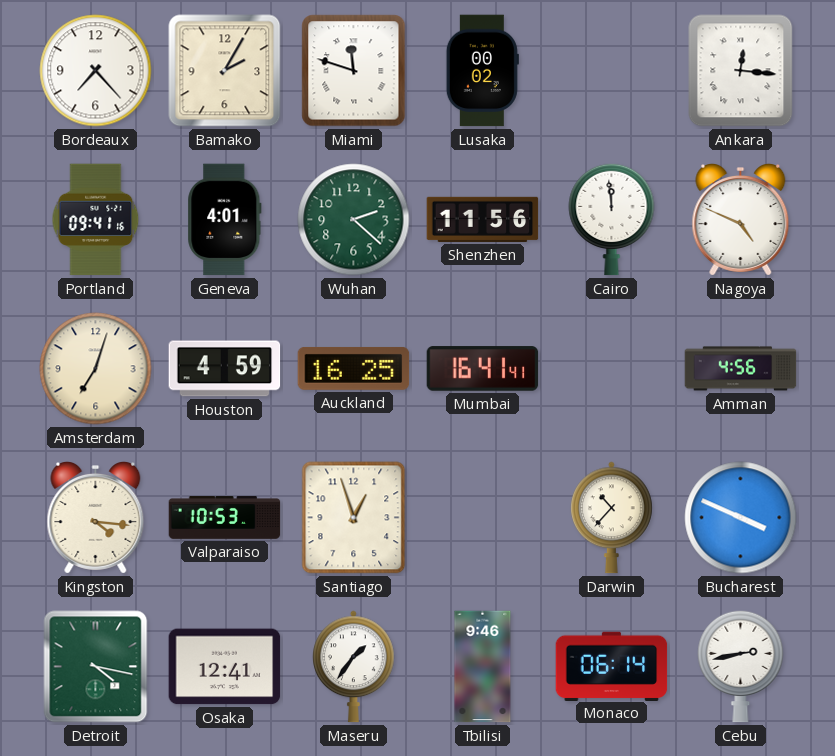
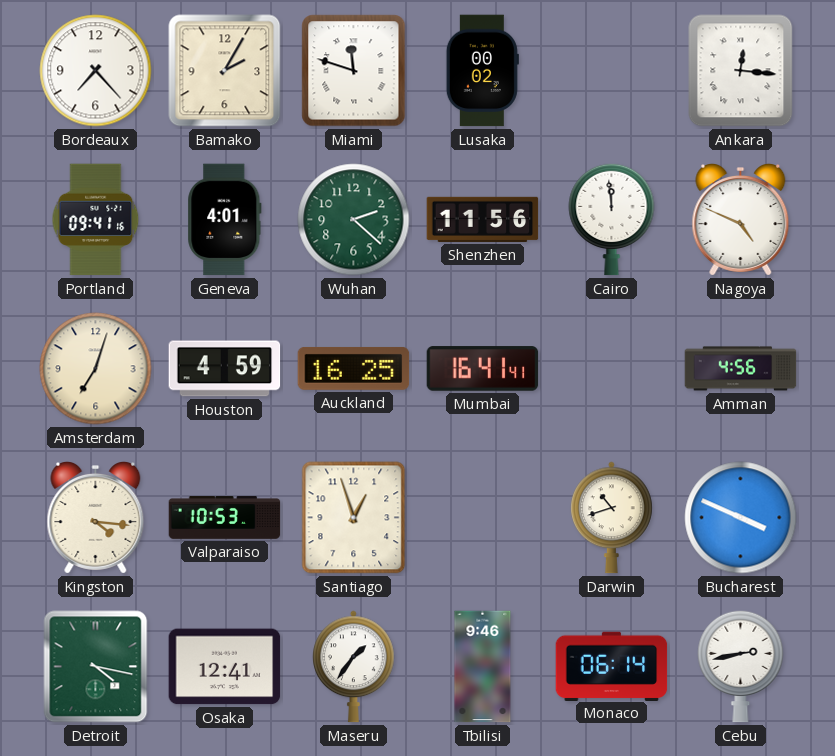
Darwin: 10:37 -> 10:42 (612, 518)
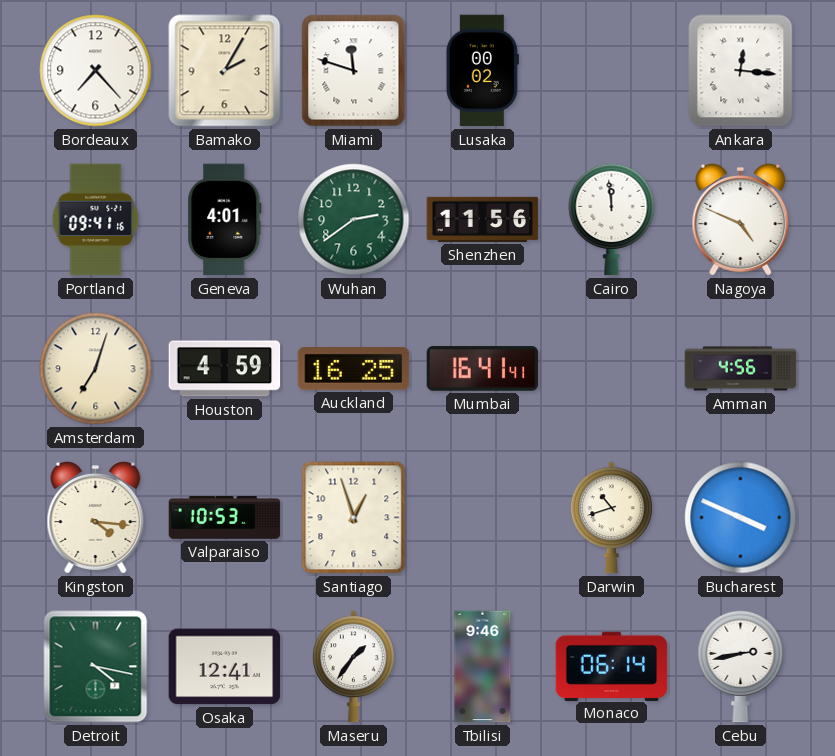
Wuhan: 2:22 -> 2:39 (354, 220)
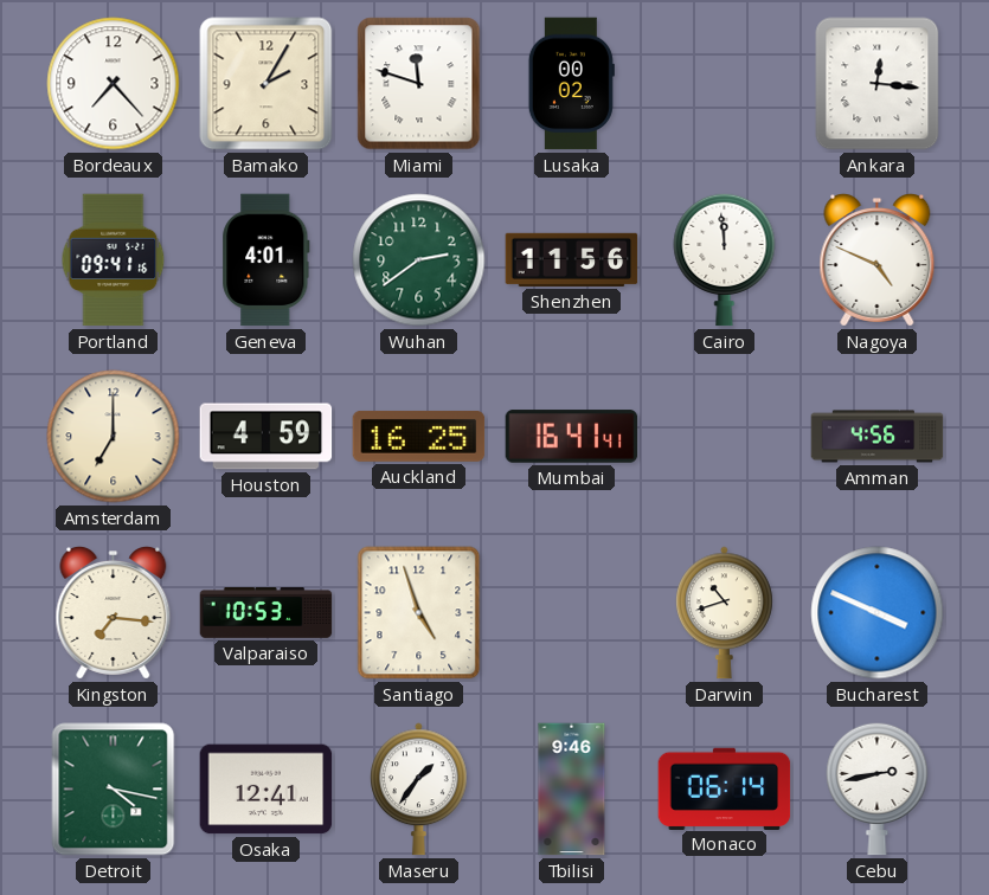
Amsterdam: 7:03 -> 7:00 (114, 437)
Kingston: 4:16 -> 7:16 (114, 613)
Santiago: 12:57 -> 4:57 (419, 613)
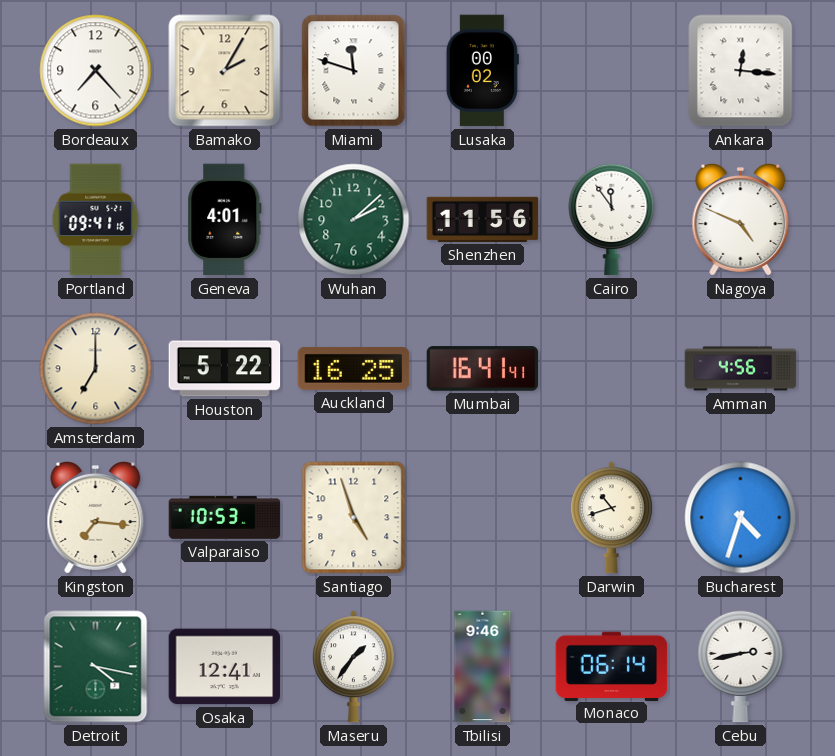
Wuhan: 2:39 -> 2:08 (354, 220)
Cairo: 11:59 -> 11:54 (612, 219)
Houston: 4:59 -> 5:22 (225, 369)
Bucharest: 3:49 -> 4:33 (741, 518)
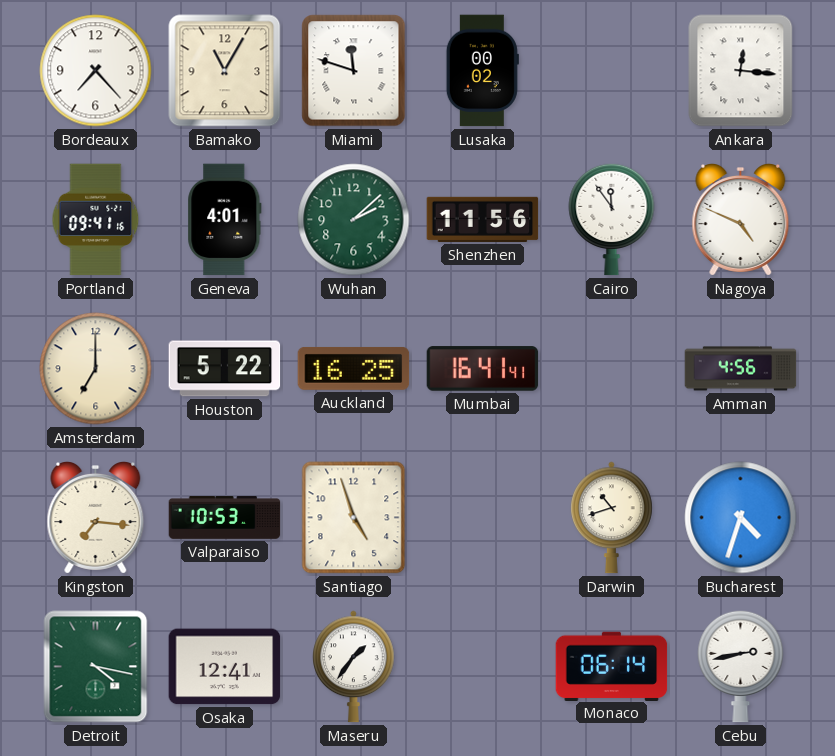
Bamako: 2:05 -> 11:05 (225, 71)
Tbilisi: 9:46 -> none (483, 667)
